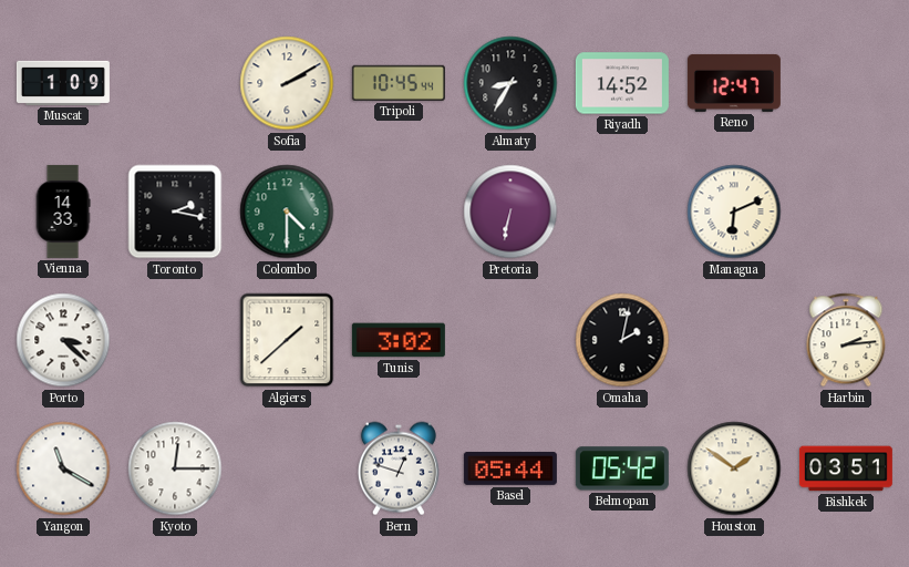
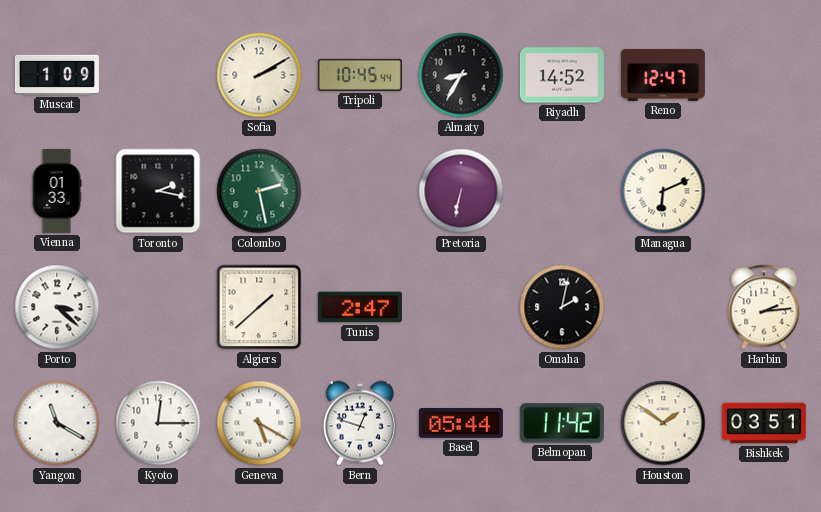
Vienna: 14:33 -> 01:33 (57, 191)
Colombo: 4:30 -> 2:28 (259, 191)
Tunis: 3:02 -> 2:47 (360, 307)
Geneva: none -> 5:20 (259, 423)
Belmopan: 05:42 -> 11:42 (562, 423)
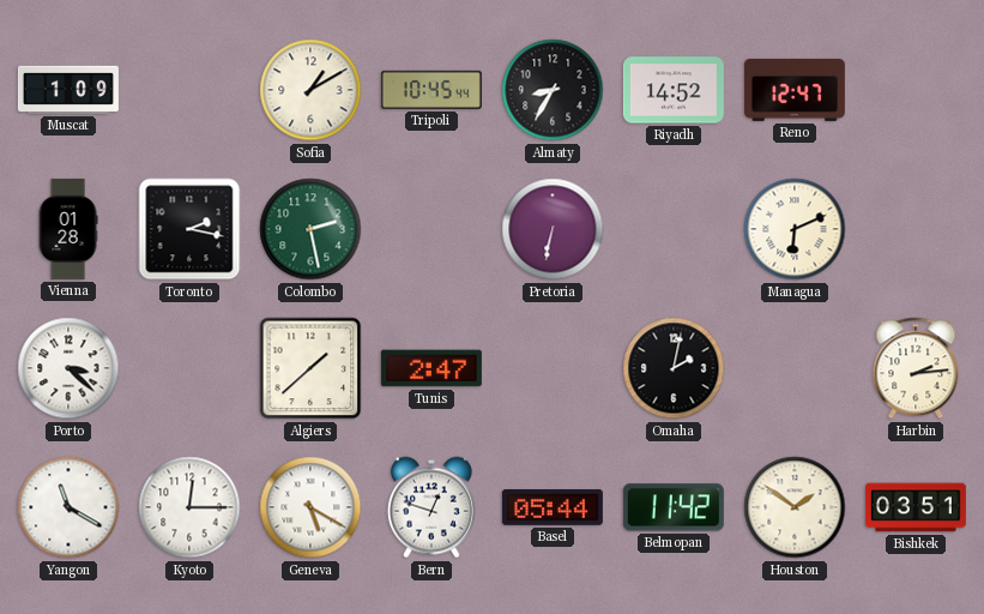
Sofia: 2:10 -> 1:10 (310, 90)
Vienna: 01:33 -> 01:28 (68, 229)
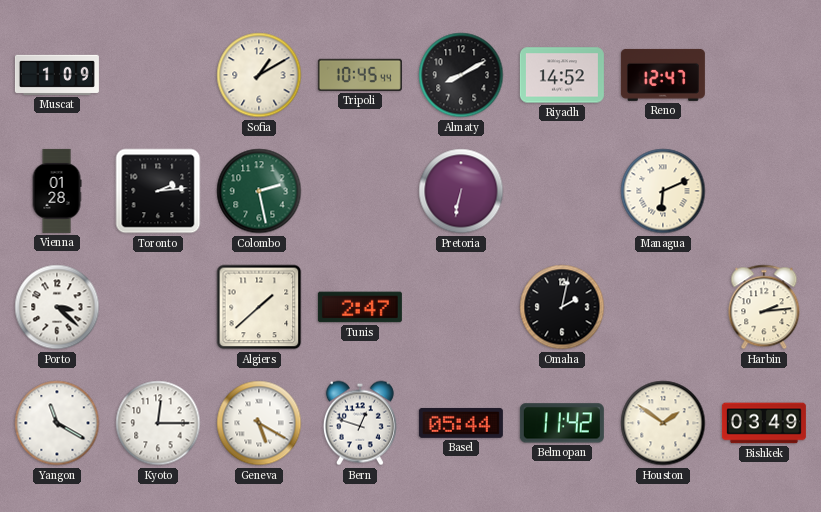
Almaty: 8:35 -> 8:10 (461, 75)
Toronto: 2:17 -> 2:14 (158, 191)
Bishkek: 03:51 -> 03:49 (764, 423)
